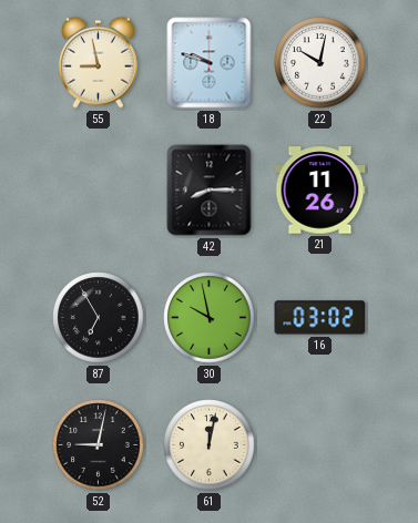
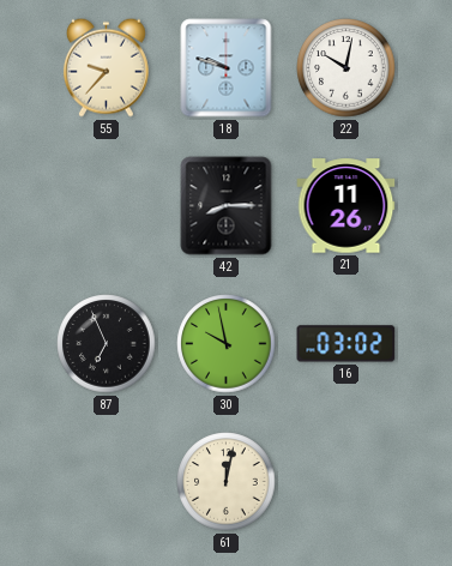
55: 8:58 -> 9:37 (106, 67)
87: 6:55 -> 6:56 (107, 344)
52: 9:02 -> none (99, 445)
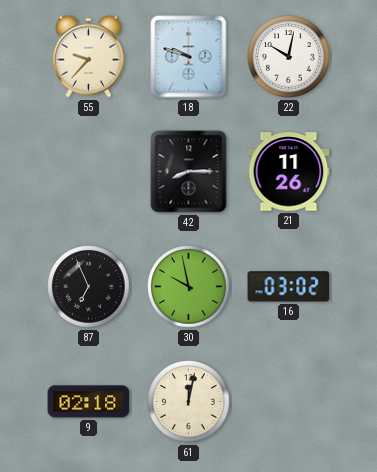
9: none -> 02:18 (89, 402)
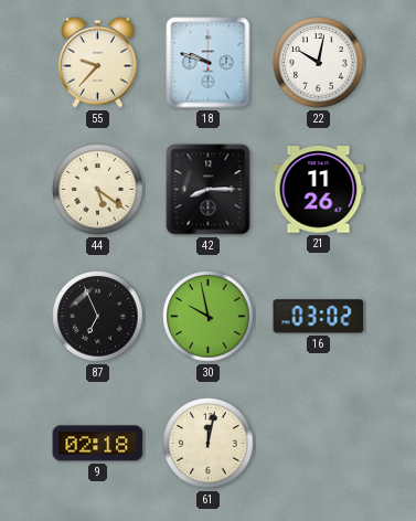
44: none -> 5:21 (98, 190)
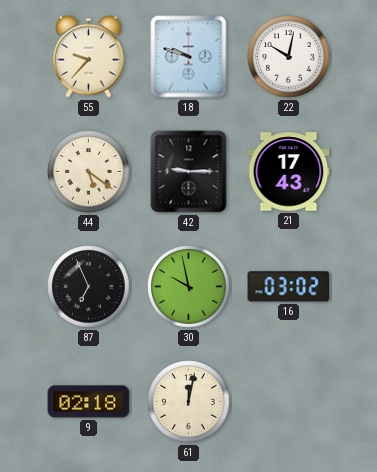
42: 8:15 -> 9:15 (189, 172)
21: 11:26 -> 17:43 (289, 172)
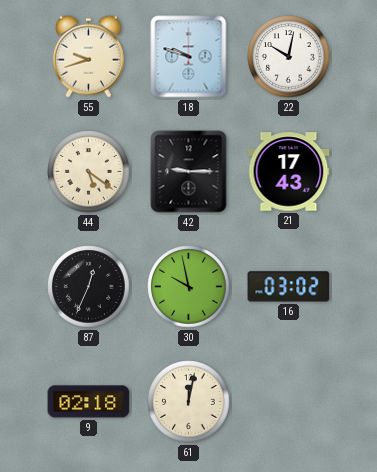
55: 9:37 -> 9:42 (88, 56)
87: 6:56 -> 12:34 (89, 287)
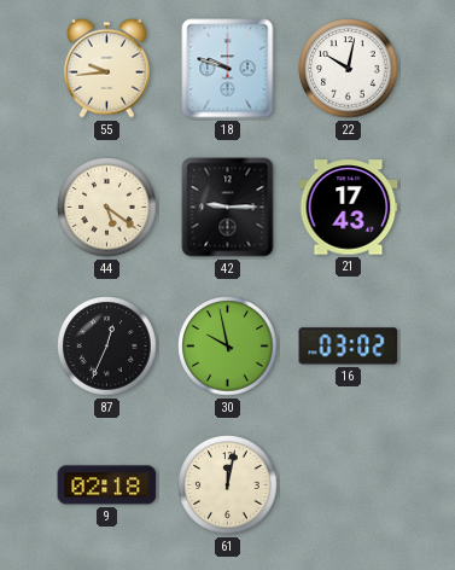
55: 9:42 -> 9:44 (106, 68)
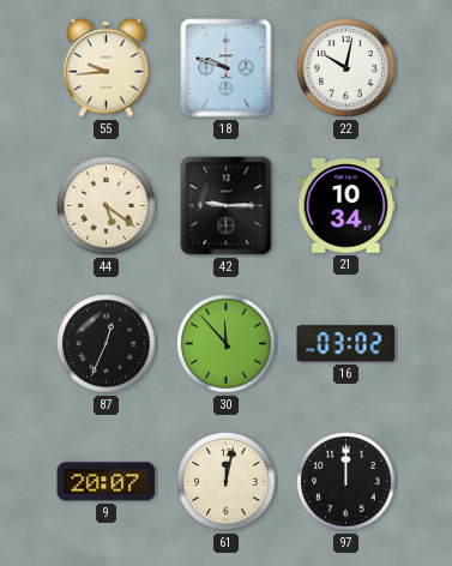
21: 17:43 -> 10:34 (346, 206)
30: 9:58 -> 11:53 (227, 344)
9: 02:18 -> 20:07 (107, 482)
97: none -> 12:00 (346, 482)
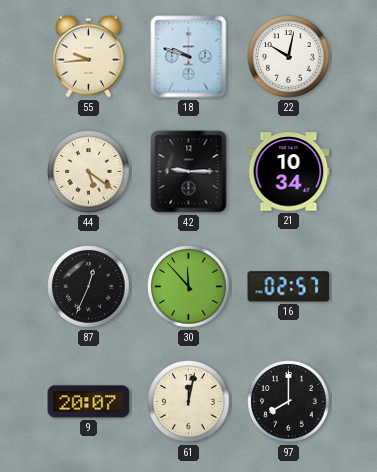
16: 03:02 -> 02:57 (289, 287)
97: 12:00 -> 8:00 (289, 402)
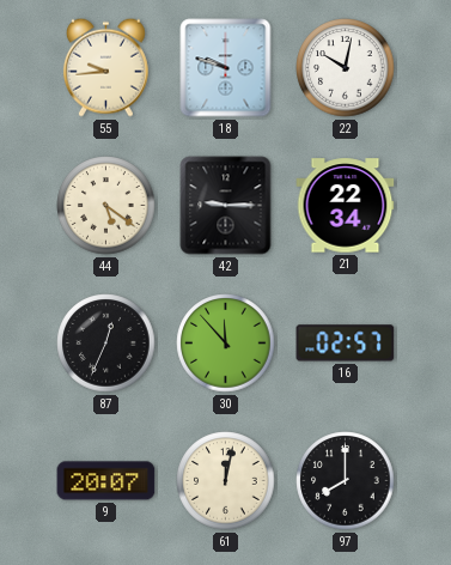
21: 10:34 -> 22:34 (346, 206)
